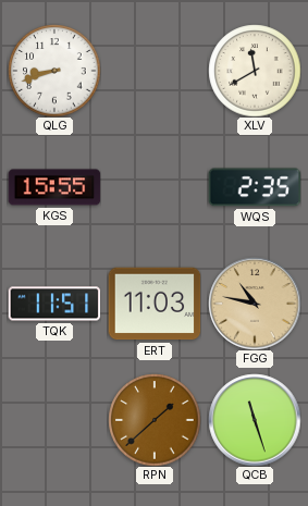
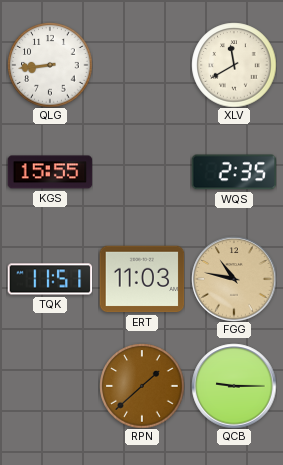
QLG: 8:42 -> 8:44 (50, 65)
QCB: 11:27 -> 9:15 (234, 386)
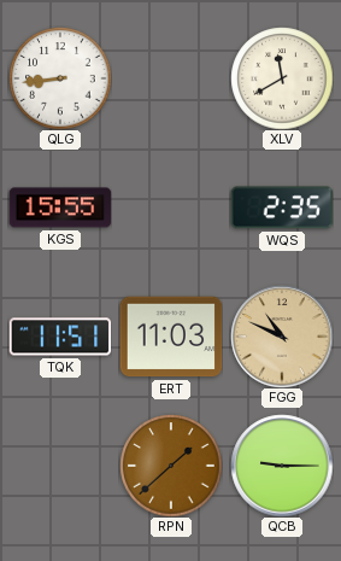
FGG: 10:47 -> 10:49 (282, 337)
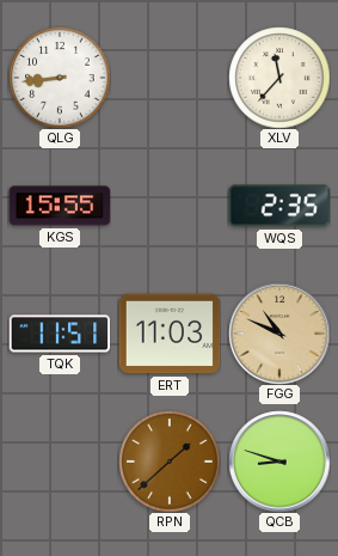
XLV: 11:40 -> 11:37 (279, 78)
QCB: 9:15 -> 8:48 (279, 462)
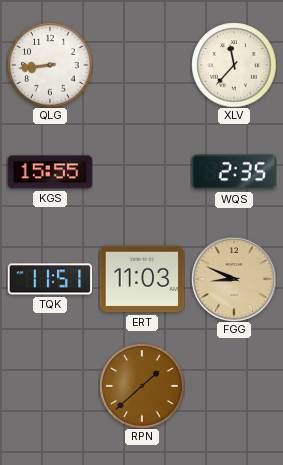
FGG: 10:49 -> 8:49 (234, 279)
QCB: 8:48 -> none (279, 462)
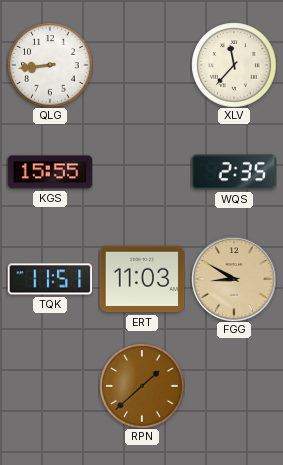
FGG: 8:49 -> 8:50 (234, 279)
